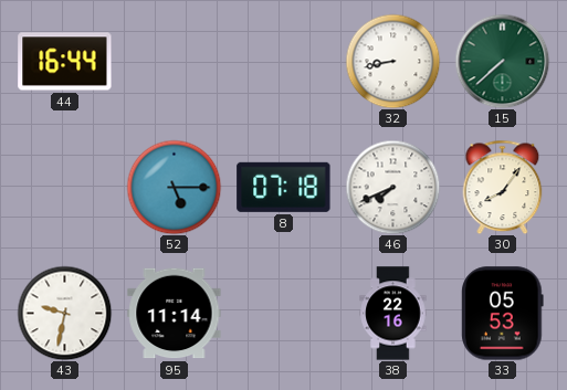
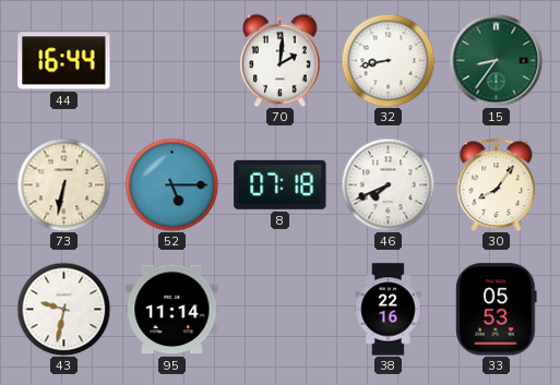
70: none -> 2:01 (281, 60)
15: 7:38 -> 8:36 (496, 60)
73: none -> 6:32 (63, 184)
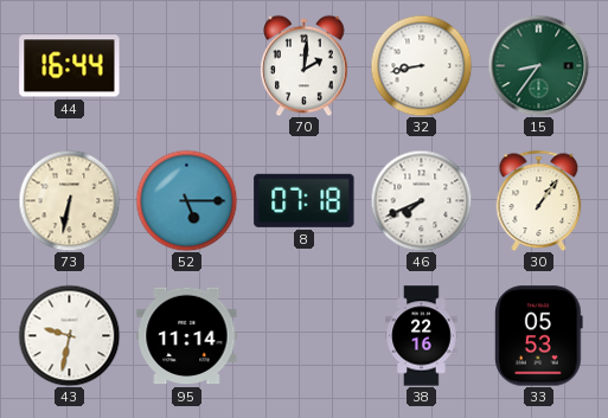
30: 8:06 -> 1:06 (539, 200)
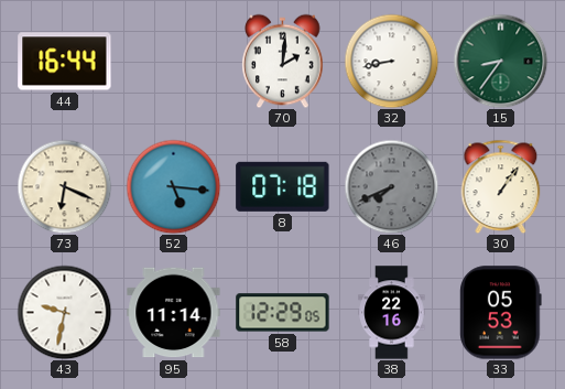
73: 6:32 -> 6:19 (64, 186)
52: 5:15 -> 5:16 (173, 186)
46 dial: white -> grey (391, 186)
58: none -> 12:29 (283, 313)
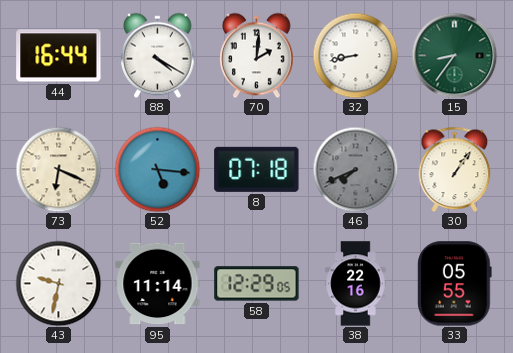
88: none -> 4:20 (158, 55)
33: 05:53 -> 05:55 (455, 284)
